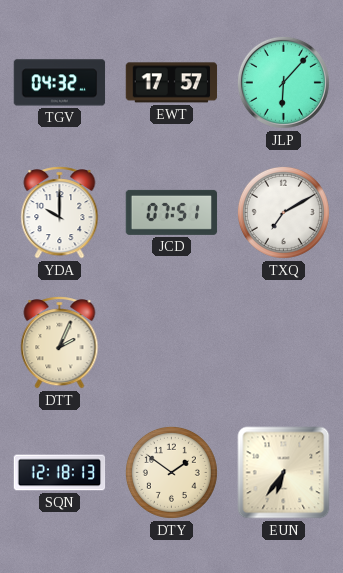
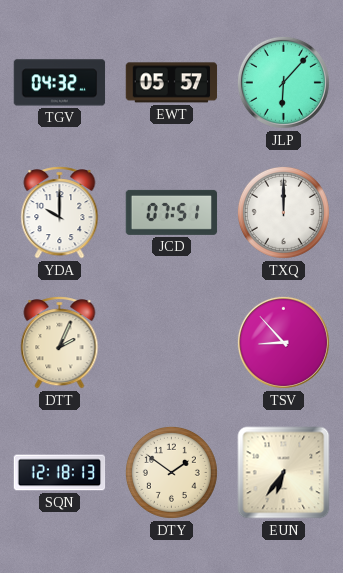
EWT: 17:57 -> 05:57 (172, 83)
TXQ: 7:10 -> 12:00 (283, 212)
TSV: none -> 8:53 (283, 342)
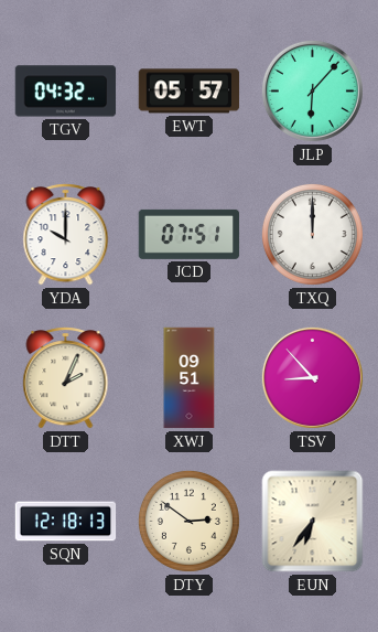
XWJ: none -> 09:51 (190, 378)
DTY: 1:51 -> 2:51 (188, 521)
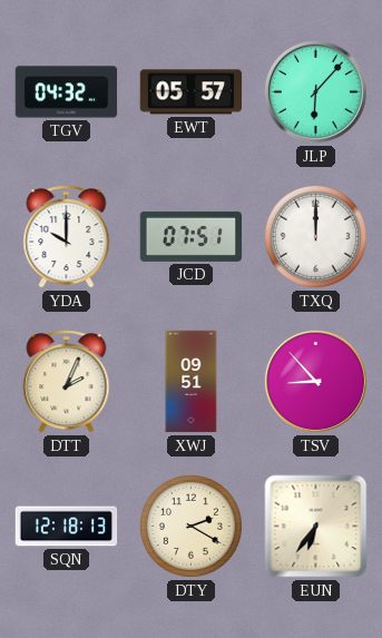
DTY: 2:51 -> 2:20 (190, 526)
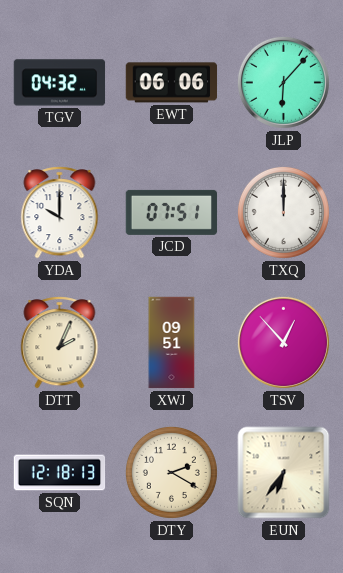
EWT: 05:57 -> 06:06 (172, 83)
TSV: 8:53 -> 12:53 (283, 342)
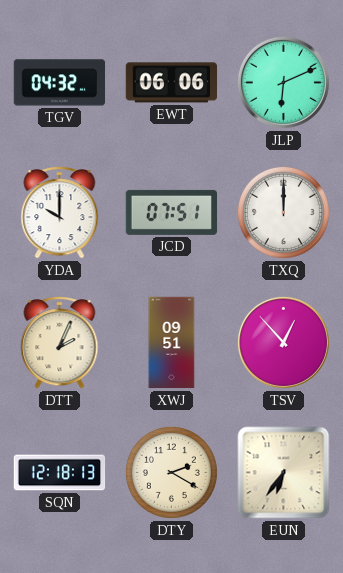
JLP: 6:07 -> 6:11 (283, 82)
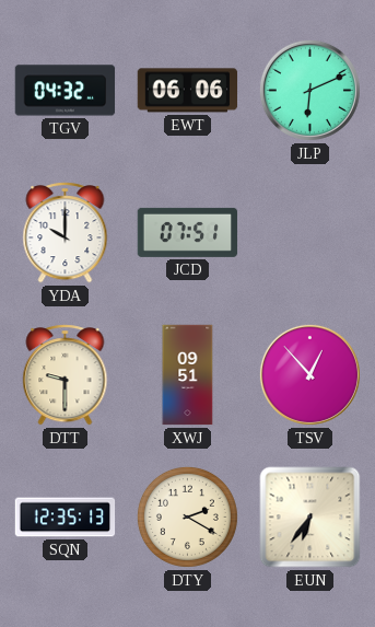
TXQ: 12:00 -> none (283, 212)
DTT: 2:04 -> 9:30 (66, 375)
SQN: 12:18 -> 12:35 (66, 518)
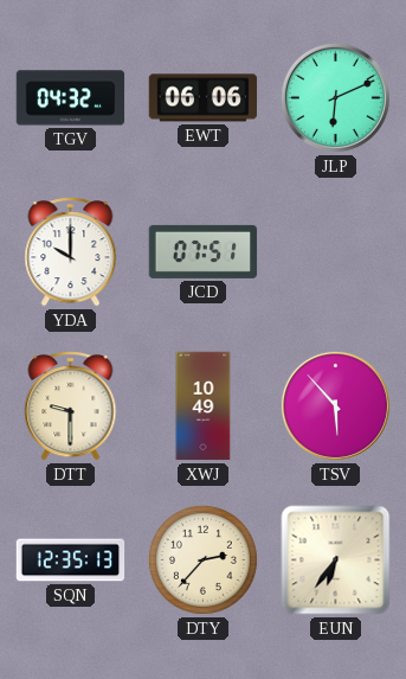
XWJ: 09:51 -> 10:49 (204, 406)
TSV: 12:53 -> 5:53 (335, 405)
DTY: 2:20 -> 2:37 (202, 559)
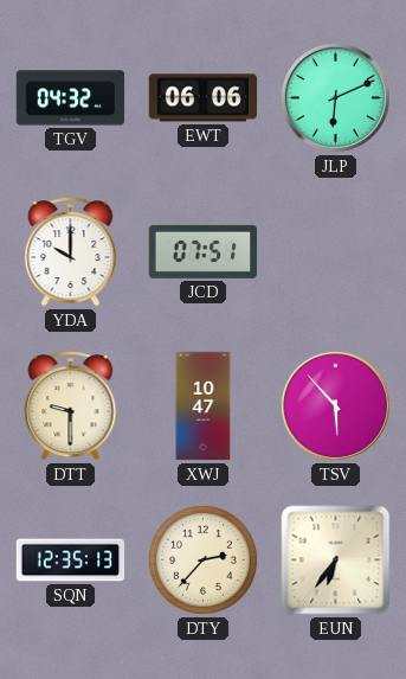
XWJ: 10:49 -> 10:47 (204, 406)
